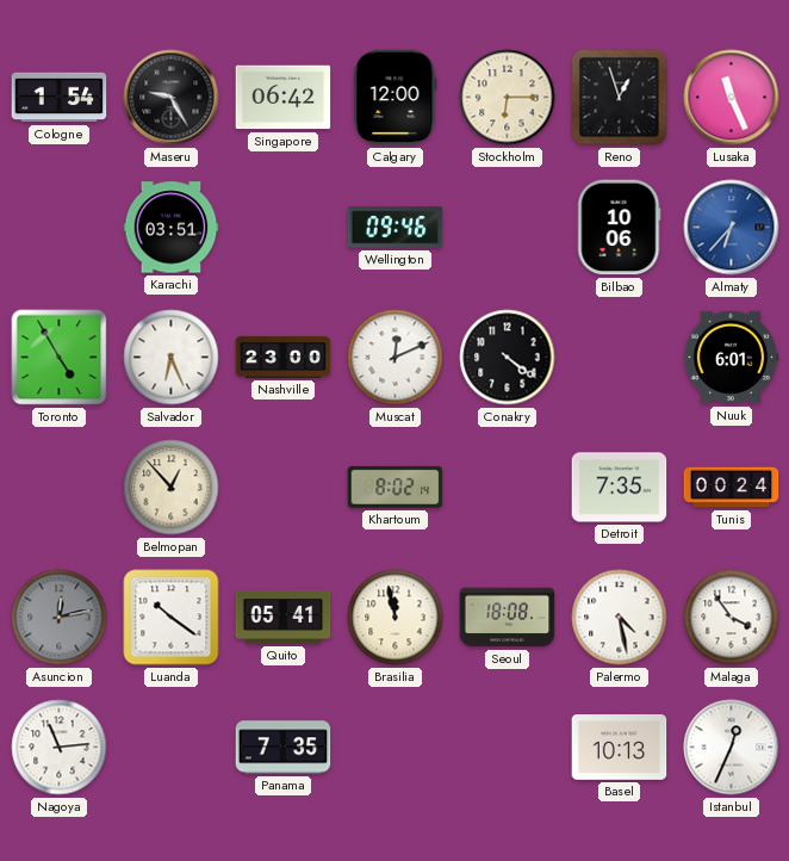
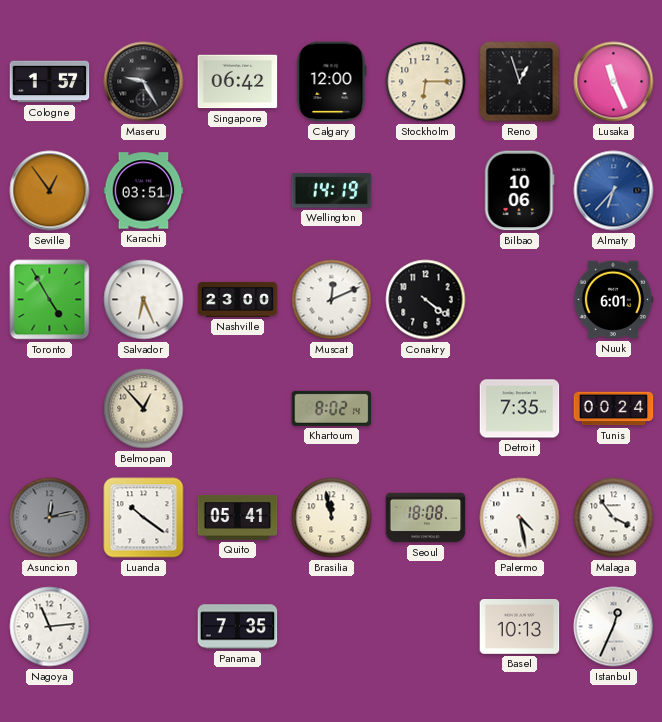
Cologne: 1:54 -> 1:57 (50, 82)
Seville: none -> 12:54 (50, 191)
Wellington: 09:46 -> 14:19 (332, 191)
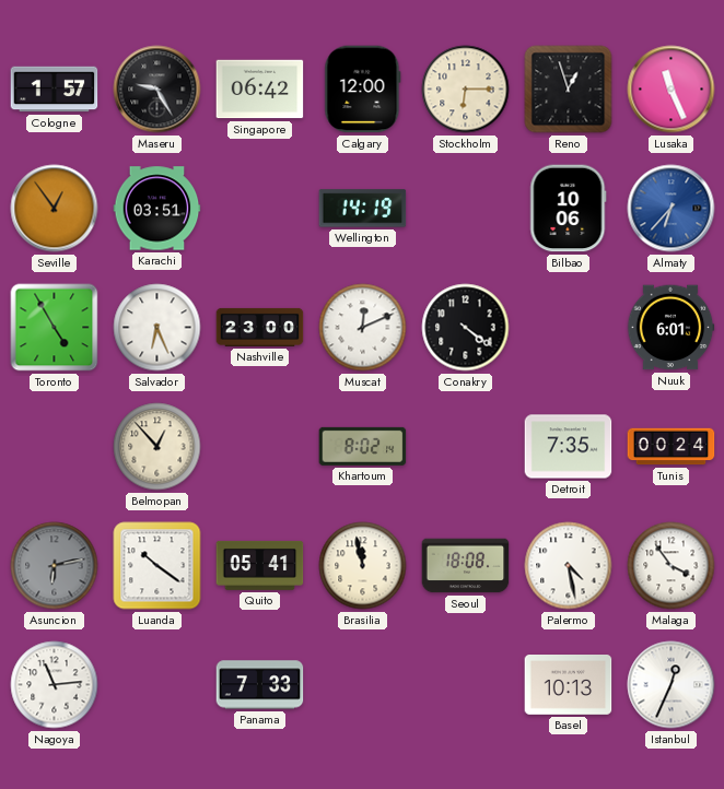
Asuncion: 12:13 -> 6:13 (55, 566)
Panama: 7:35 -> 7:33 (260, 685)
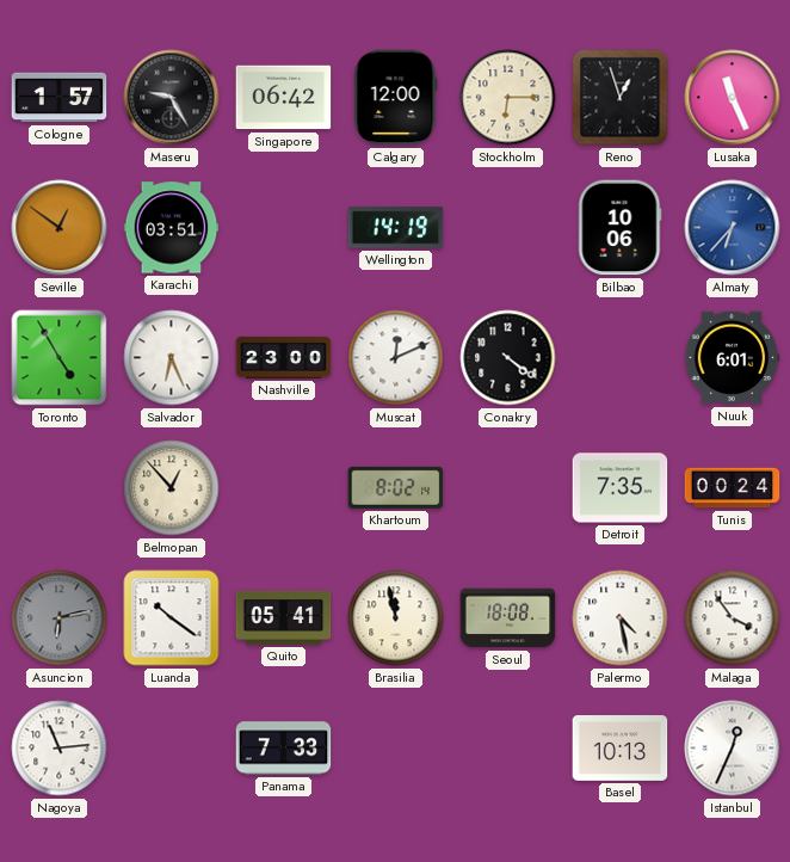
Seville: 12:54 -> 12:51 (60, 228)
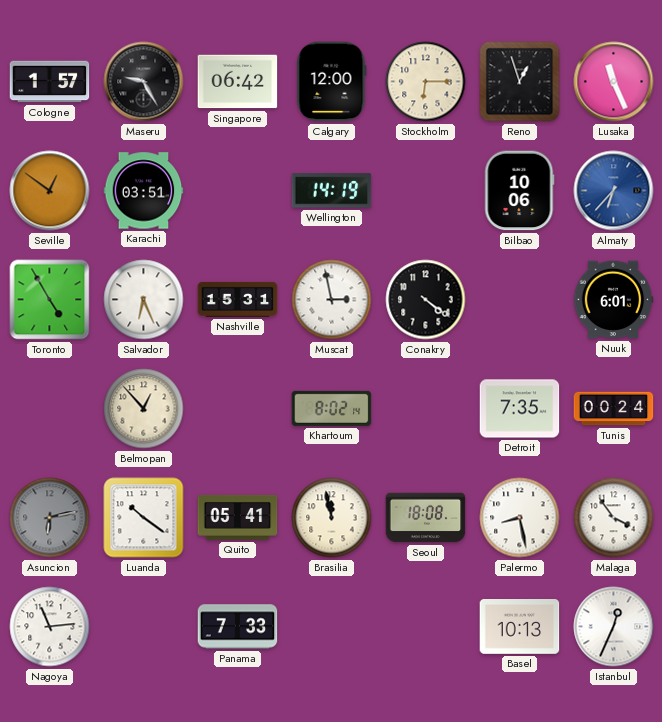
Nashville: 23:00 -> 15:31 (238, 299)
Muscat: 12:11 -> 2:58 (332, 300)
Palermo: 4:28 -> 8:28 (520, 518)
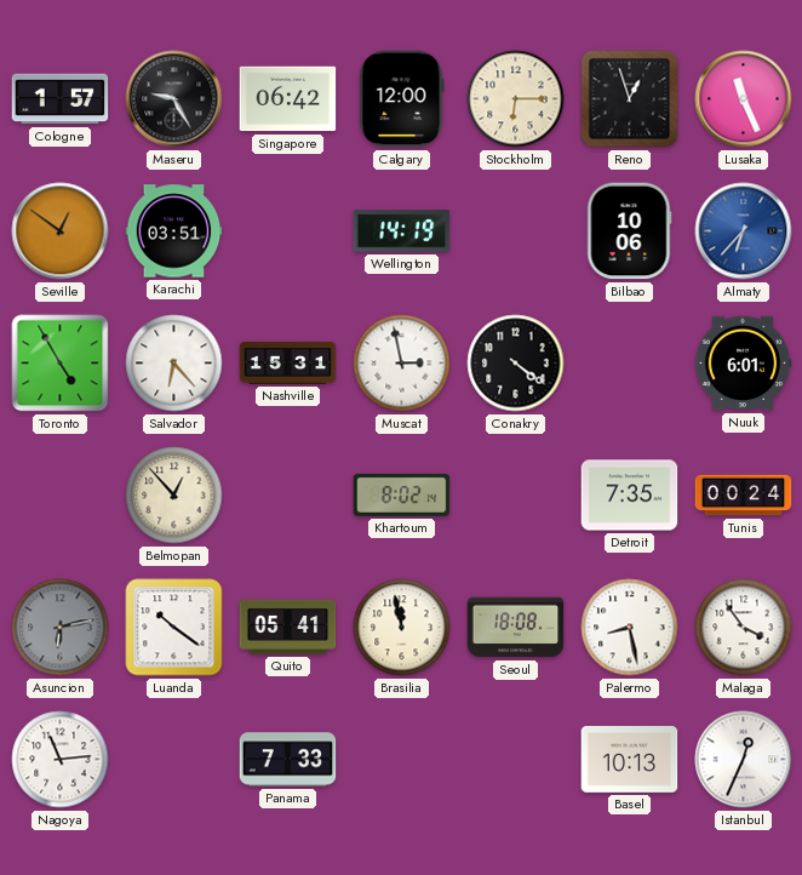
Salvador: 6:26 -> 6:23 (174, 364)
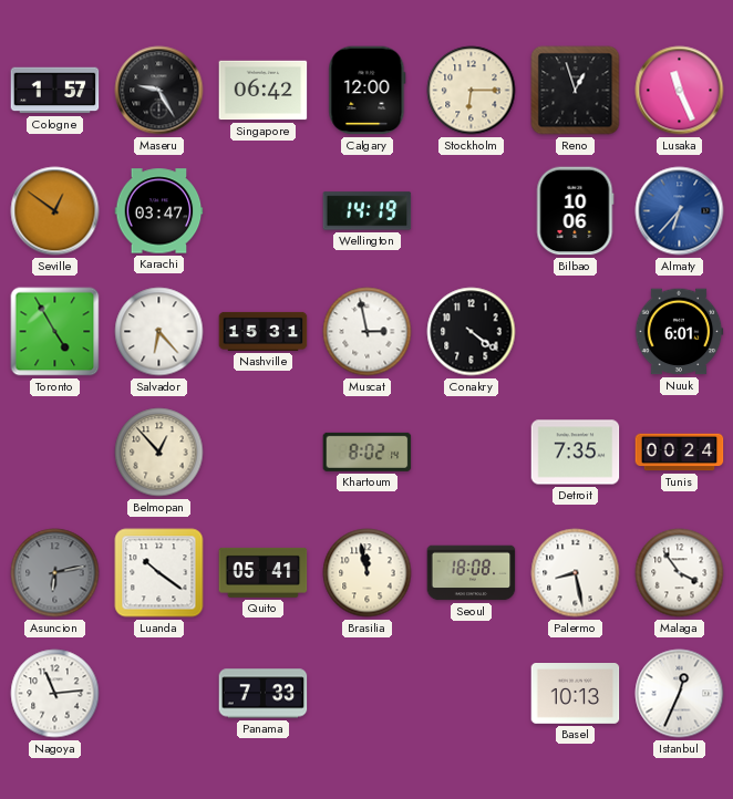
Karachi: 03:51 -> 03:47 (159, 211)
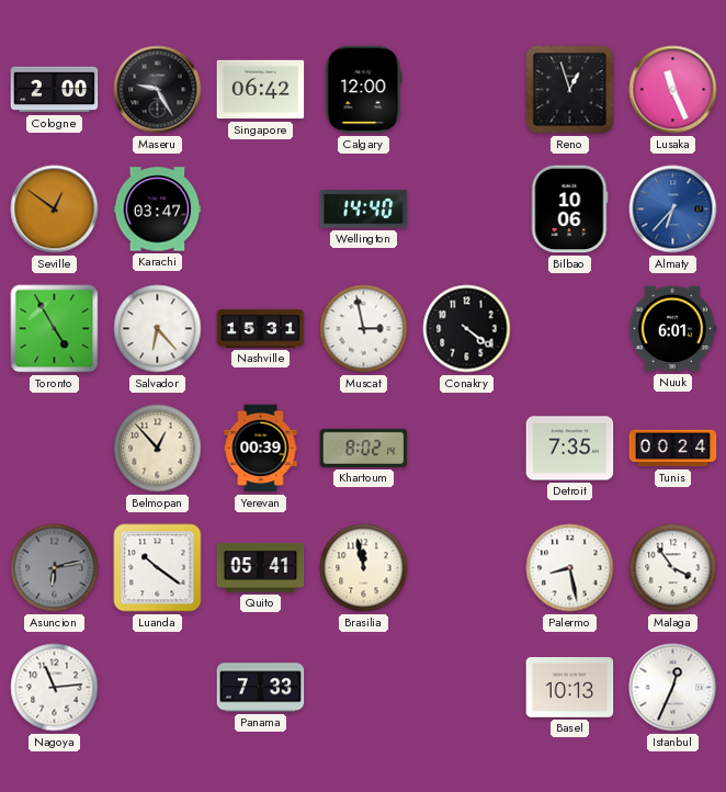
Cologne: 1:57 -> 2:00 (55, 90)
Stockholm: 6:15 -> none (472, 91)
Wellington: 14:19 -> 14:40 (364, 210)
Yerevan: none -> 00:39 (261, 449)
Seoul: 18:08 -> none (472, 573)
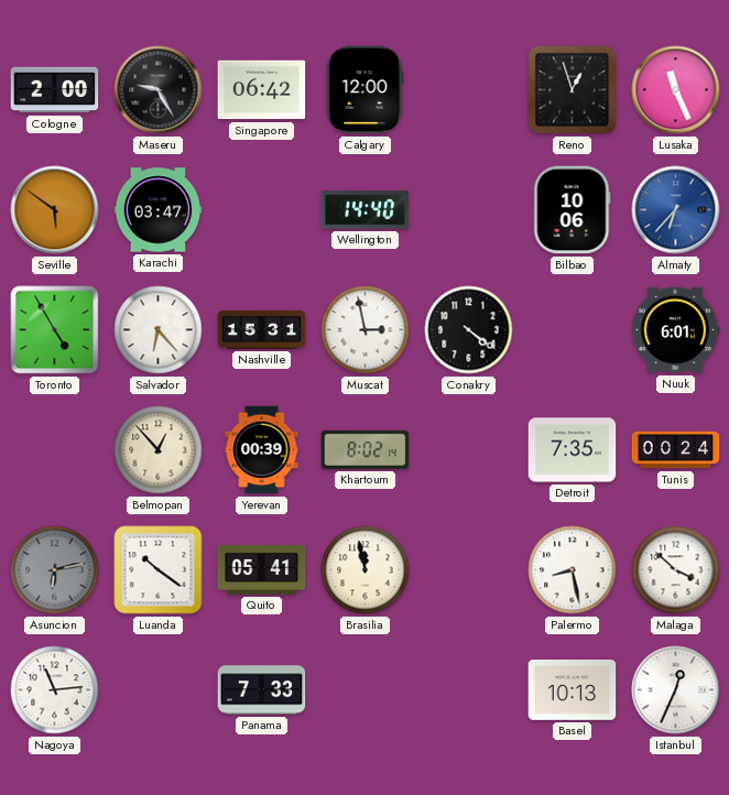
Seville: 12:51 -> 5:51 (55, 210)
Malaga: 3:54 -> 3:52 (676, 570)
